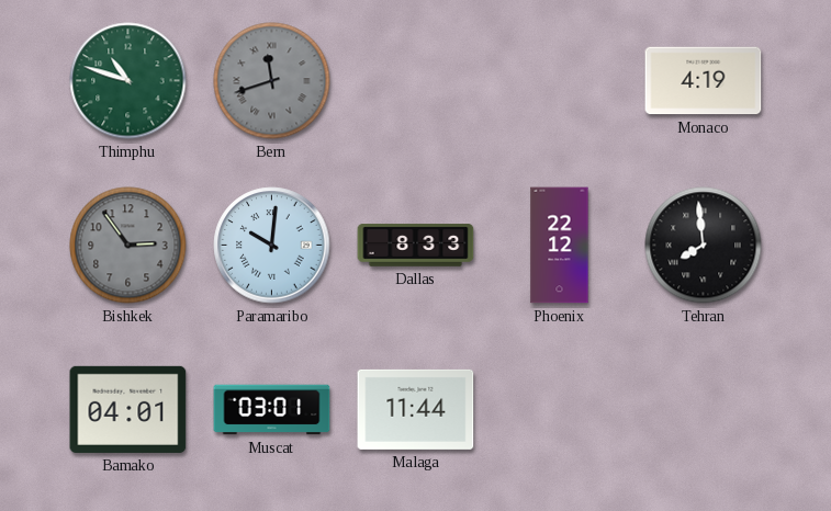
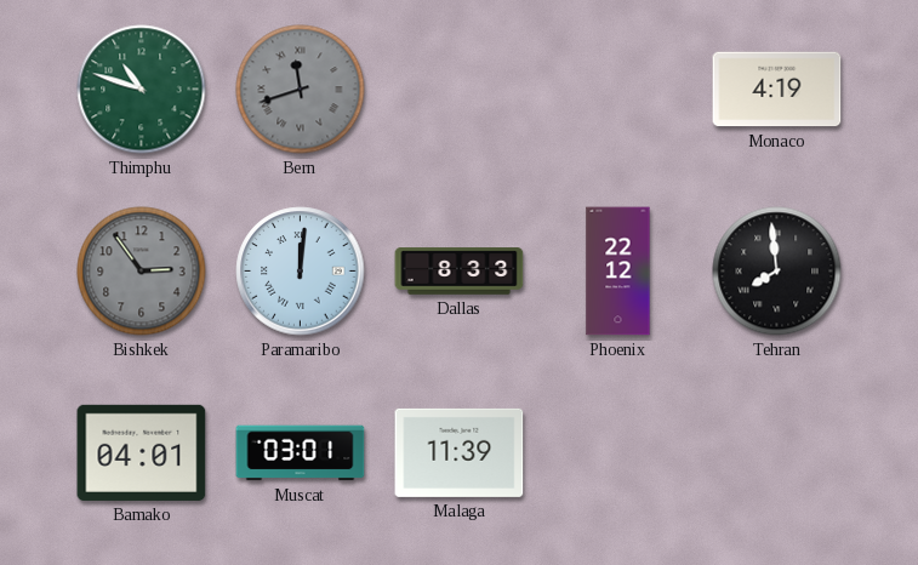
Paramaribo: 10:01 -> 12:01 (301, 272)
Malaga: 11:44 -> 11:39 (460, 452)
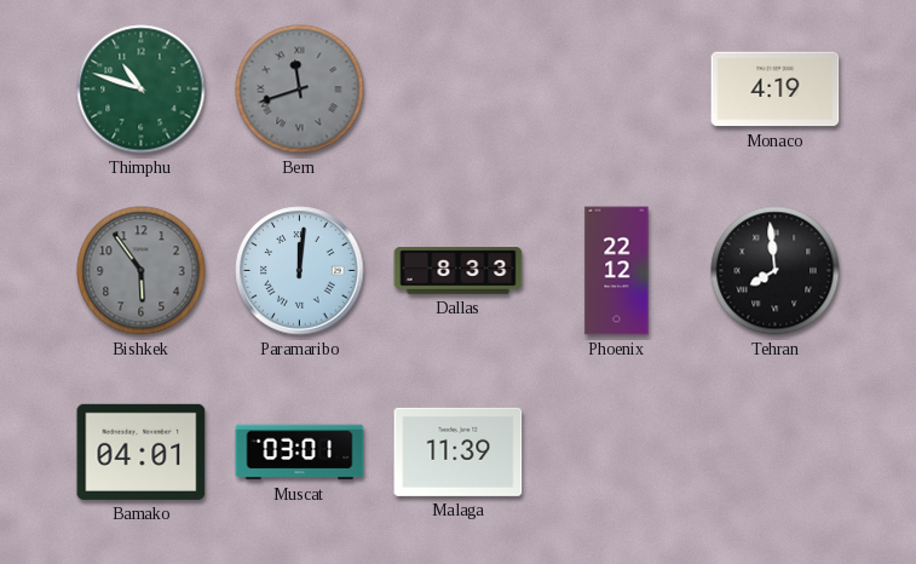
Bishkek: 2:54 -> 5:54 (142, 271)
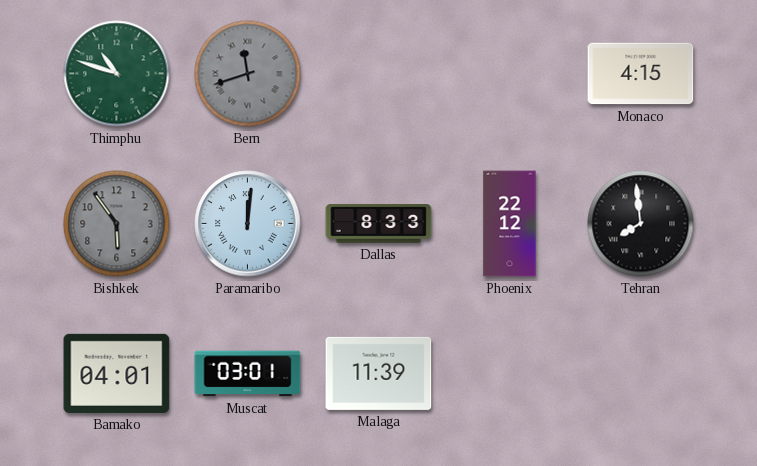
Monaco: 4:19 -> 4:15 (641, 74)
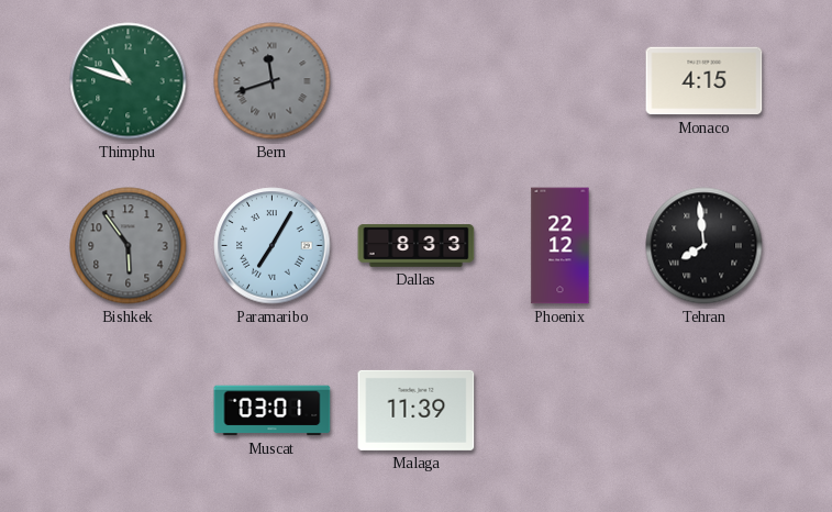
Paramaribo: 12:01 -> 7:05 (273, 246)
Bamako: 04:01 -> none (117, 373)
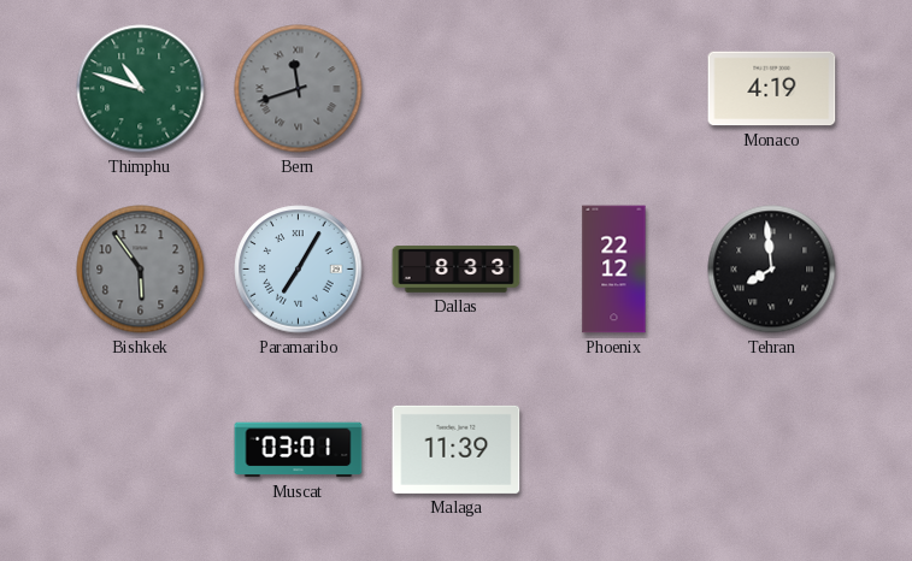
Monaco: 4:15 -> 4:19 (772, 89)
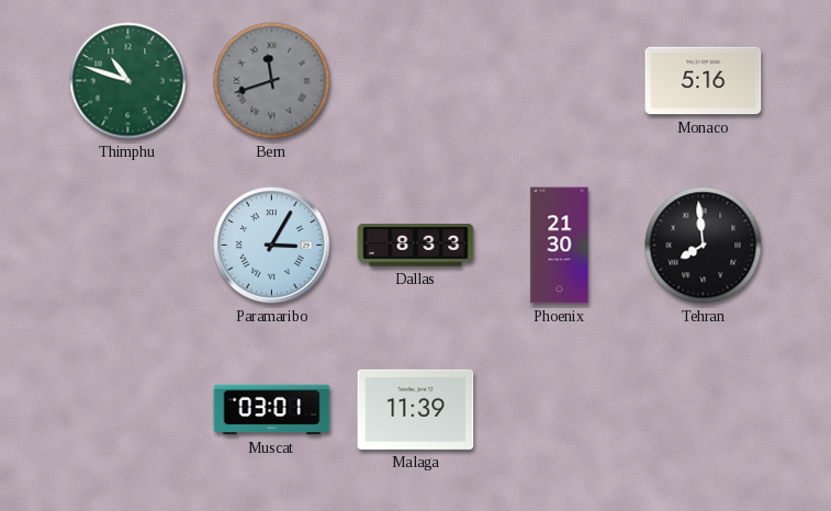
Monaco: 4:19 -> 5:16 (704, 81)
Bishkek: 5:54 -> none (141, 270)
Paramaribo: 7:05 -> 3:05 (272, 246)
Phoenix: 22:12 -> 21:30 (560, 246)
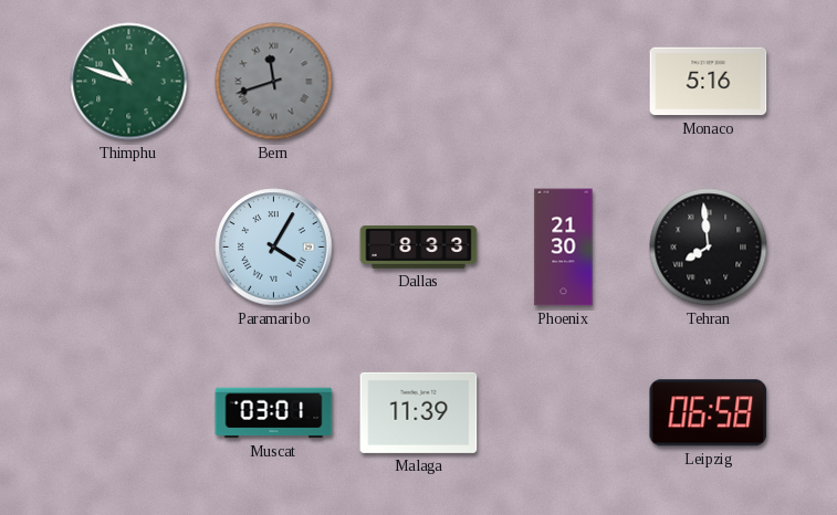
Paramaribo: 3:05 -> 4:05 (274, 248)
Leipzig: none -> 06:58 (709, 413)
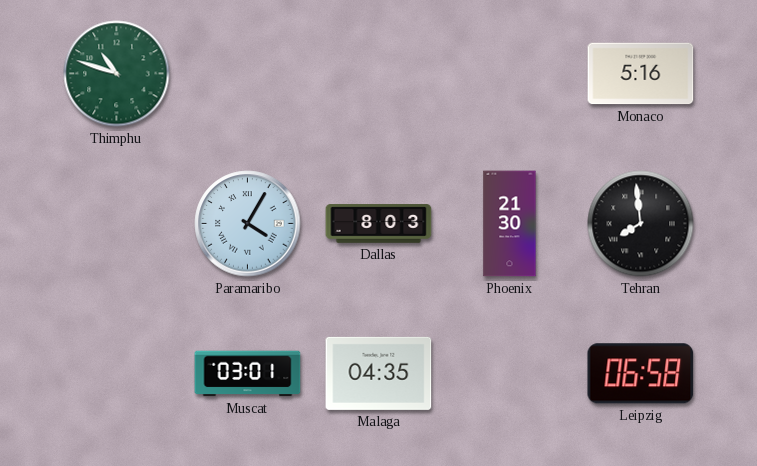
Bern: 11:42 -> none (274, 82)
Dallas: 8:33 -> 8:03 (379, 224)
Malaga: 11:39 -> 04:35 (379, 373)
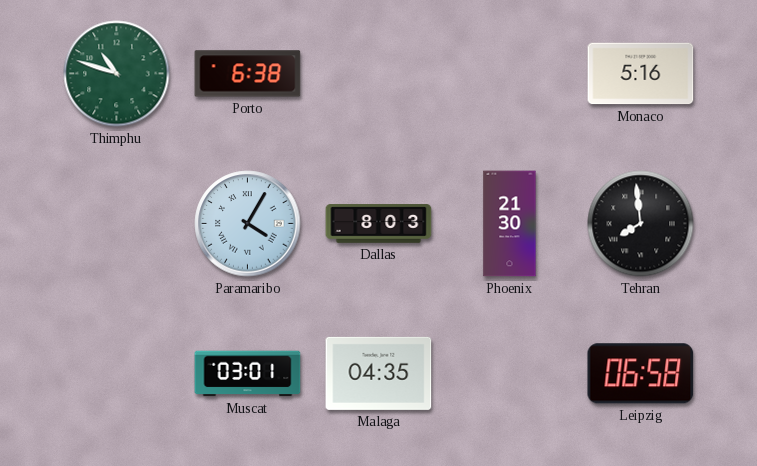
Porto: none -> 6:38 (248, 74)
